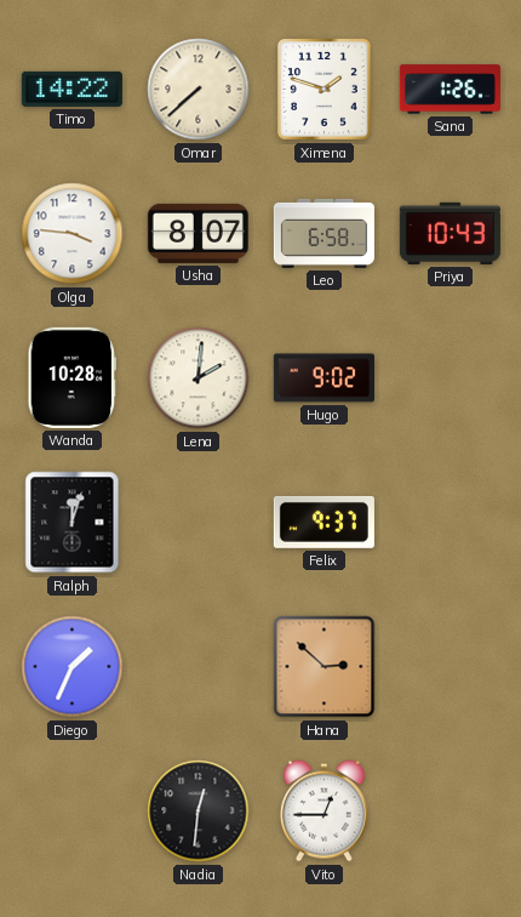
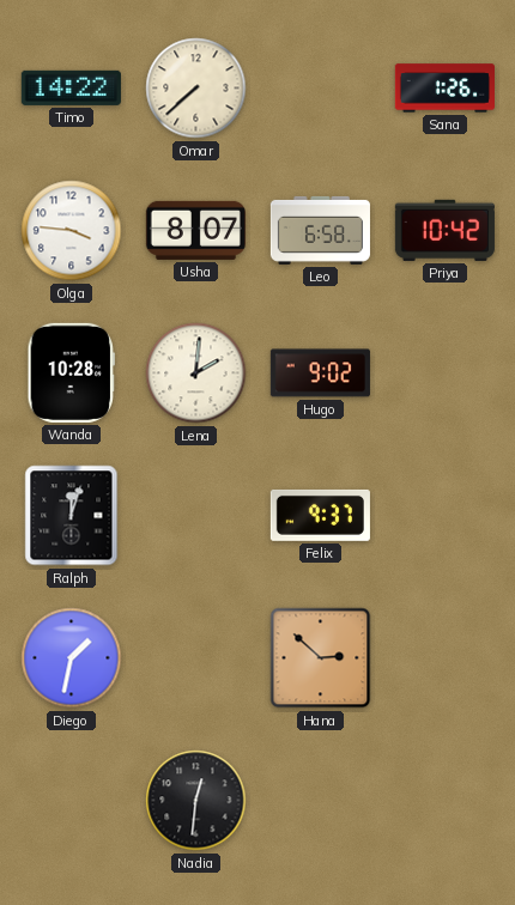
Ximena: 1:48 -> none (324, 90)
Priya: 10:43 -> 10:42 (444, 230)
Diego: 1:34 -> 1:32 (72, 658)
Vito: 12:45 -> none (324, 811)
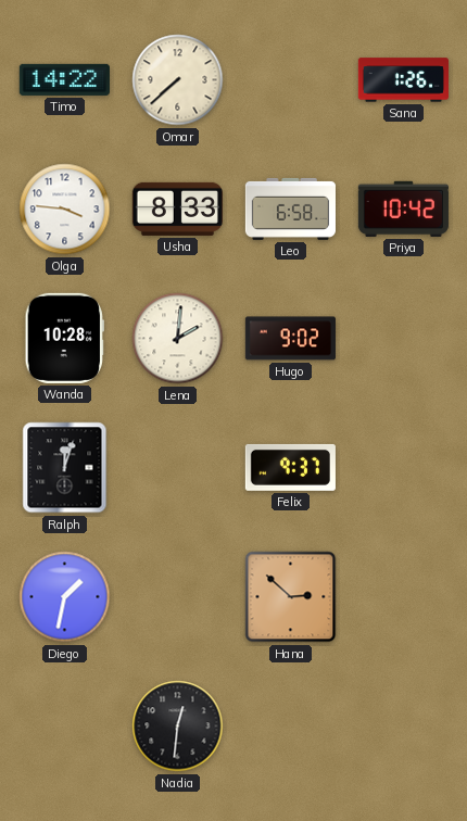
Usha: 8:07 -> 8:33 (177, 209)
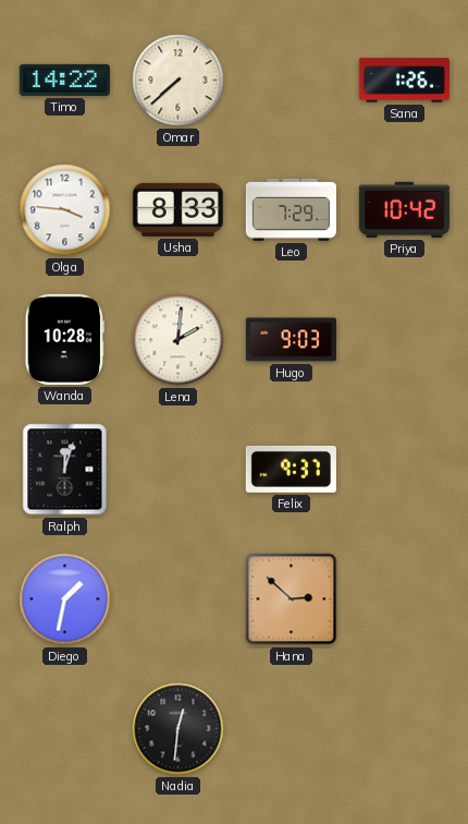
Leo: 6:58 -> 7:29 (291, 209)
Hugo: 9:02 -> 9:03 (291, 340)
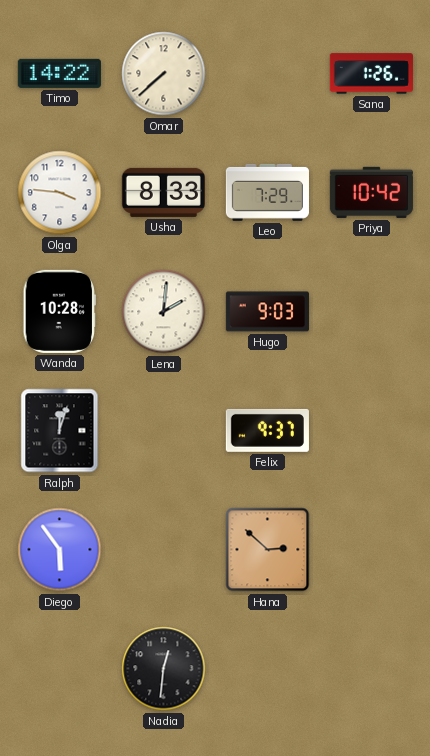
Diego: 1:32 -> 5:54 (60, 550)
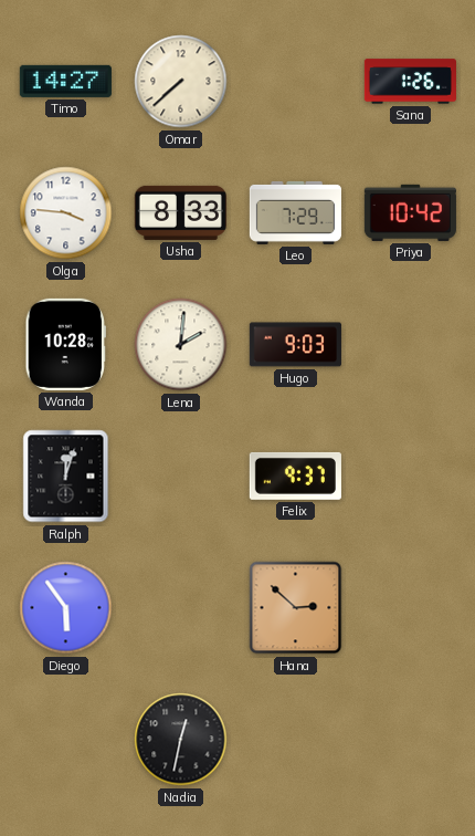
Timo: 14:22 -> 14:27 (65, 81)
Nadia: 12:31 -> 12:32 (181, 740)
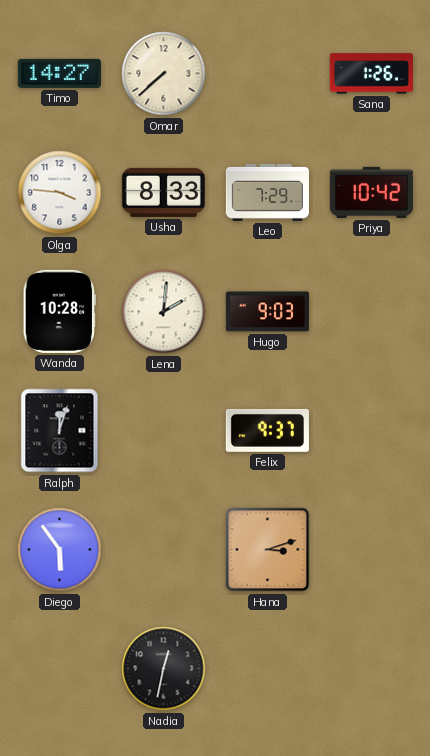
Hana: 2:52 -> 3:12 (268, 550)
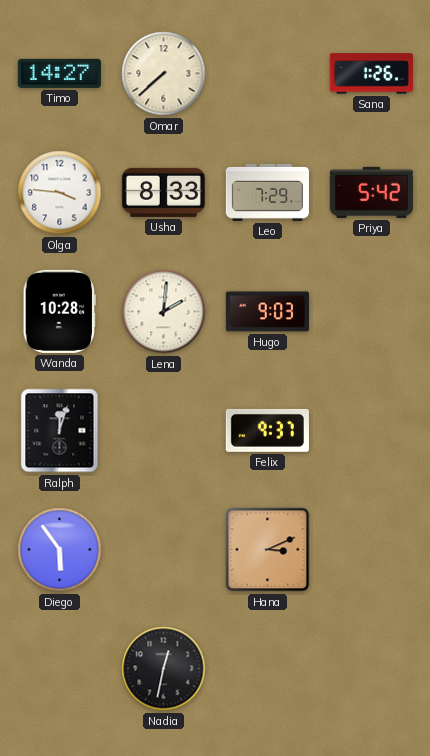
Priya: 10:42 -> 5:42 (371, 192)
Hana: 3:12 -> 3:11 (268, 550)
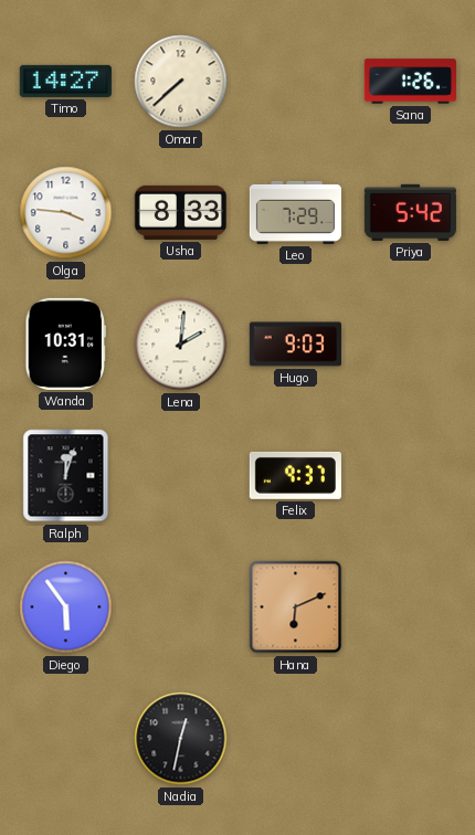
Wanda: 10:28 -> 10:31 (65, 343)
Hana: 3:11 -> 6:11 (296, 607)
